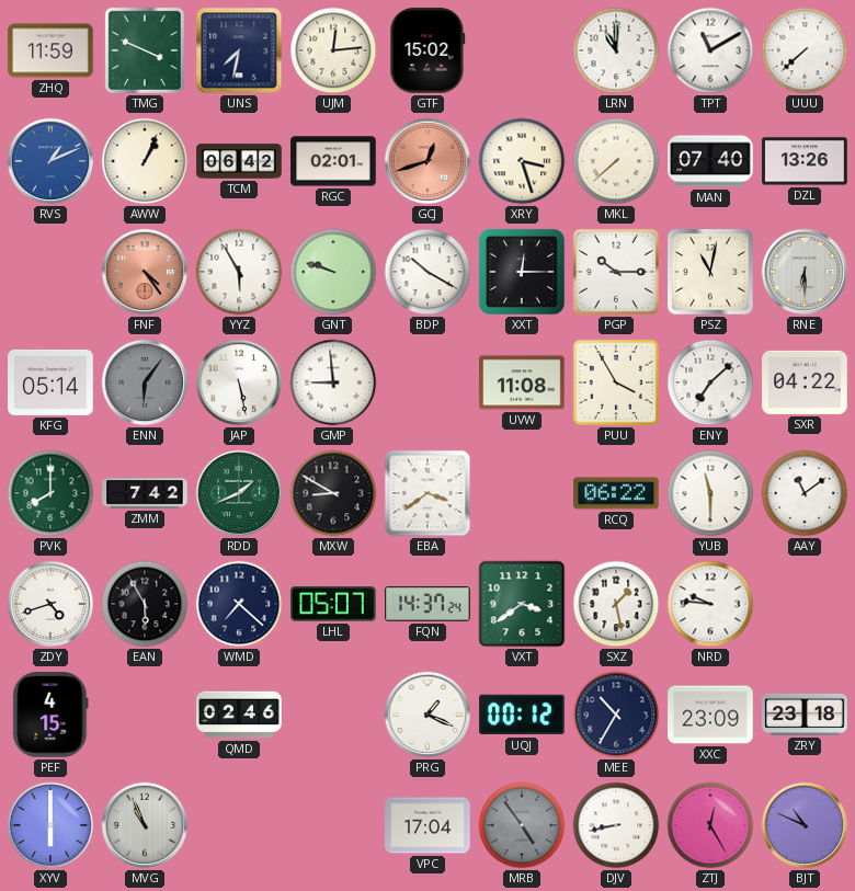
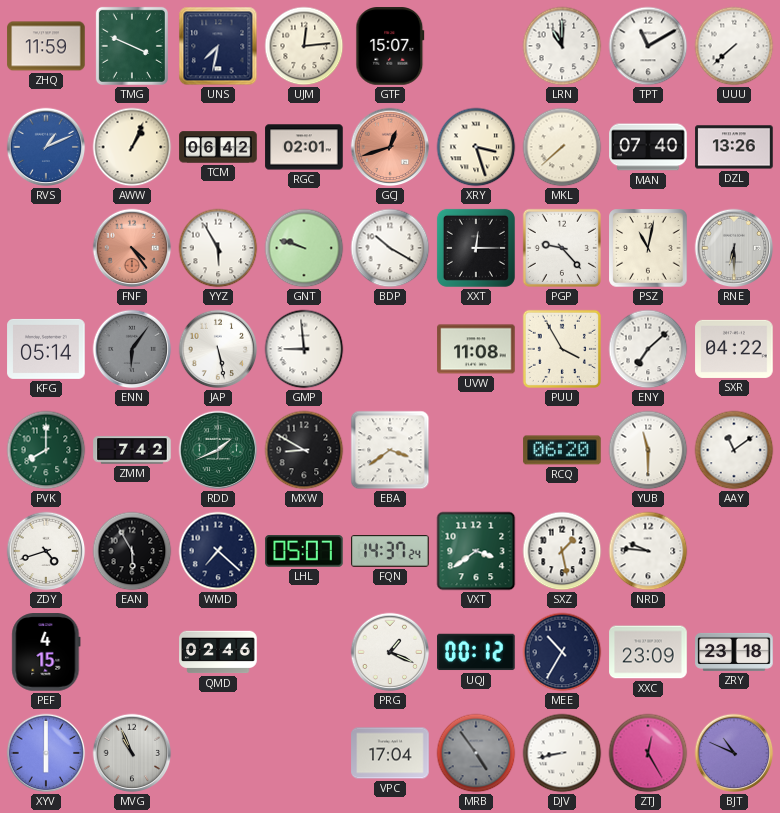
GTF: 15:02 -> 15:07 (390, 46)
PGP: 10:15 -> 9:23 (562, 248)
RCQ: 06:22 -> 06:20 (562, 450)
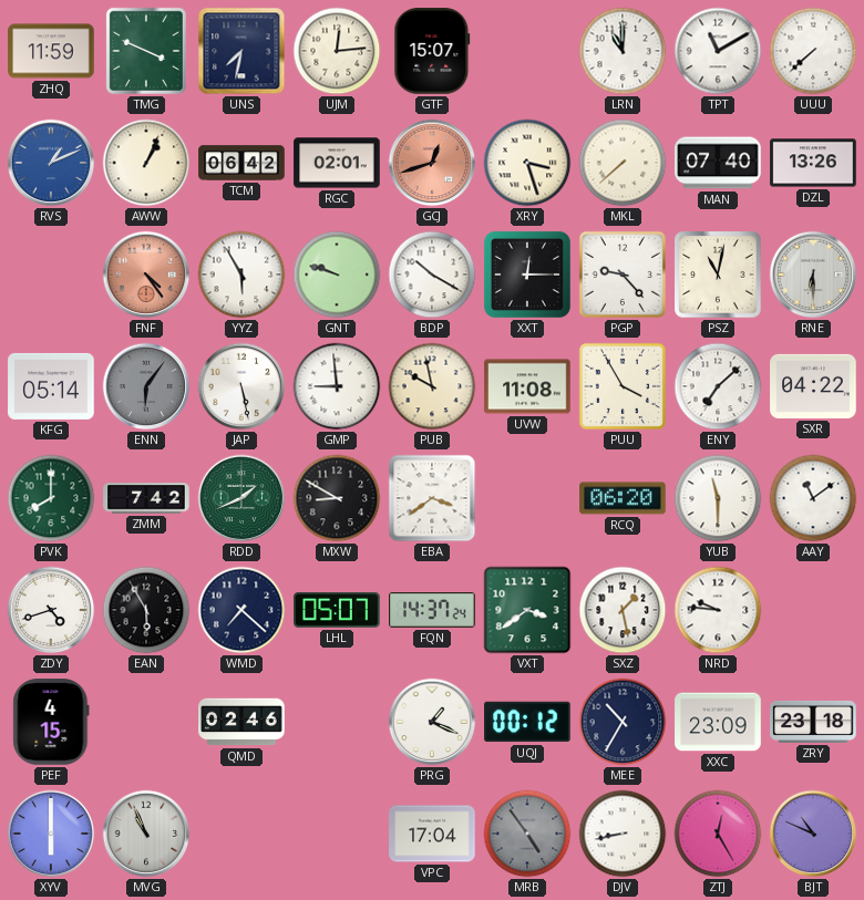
PUB: none -> 9:58 (432, 386)
